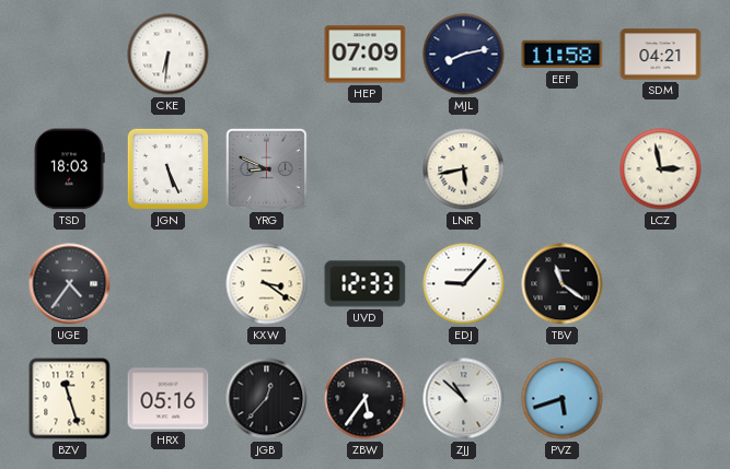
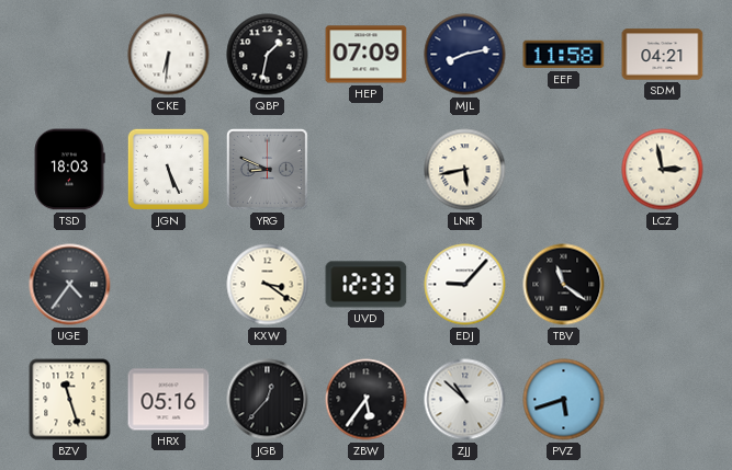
QBP: none -> 1:32 (268, 55)
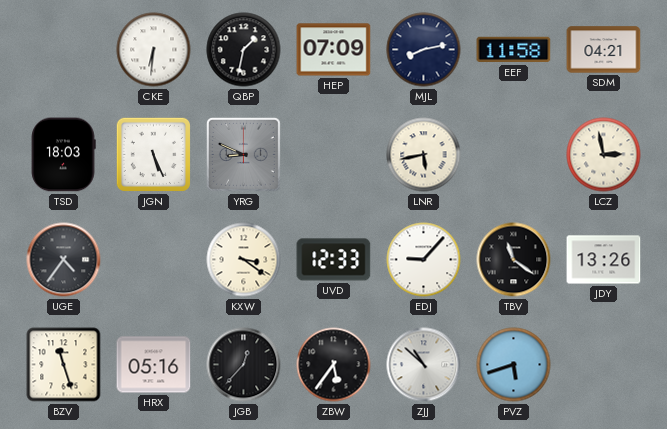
JDY: none -> 13:26 (604, 260)
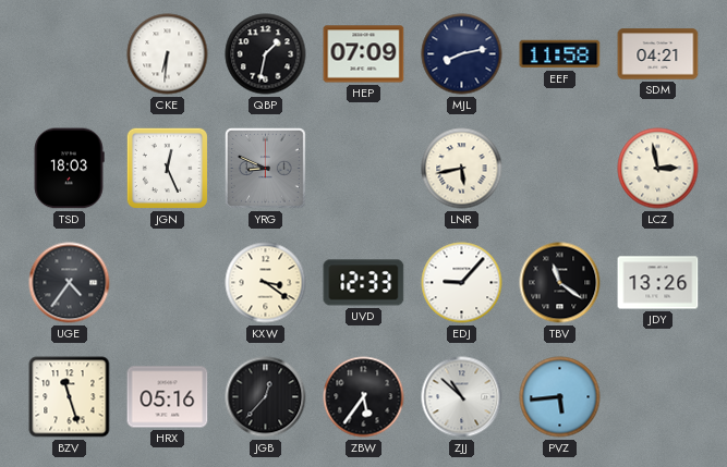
JGN: 5:26 -> 12:26 (167, 168)
PVZ: 5:42 -> 5:44 (560, 397)
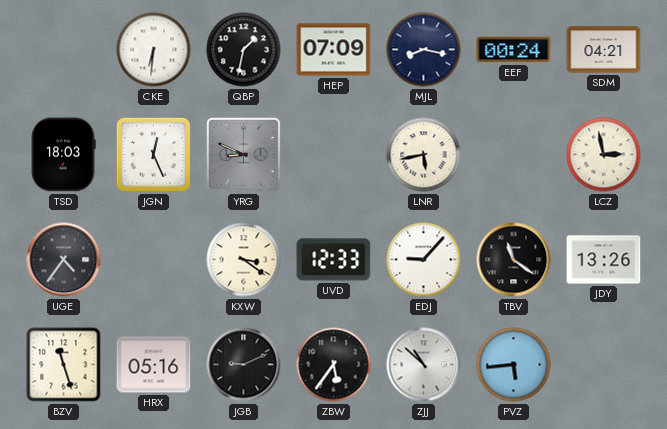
MJL: 8:13 -> 8:17 (424, 50)
EEF: 11:58 -> 00:24 (514, 50)
JGB: 12:37 -> 9:11 (244, 365)
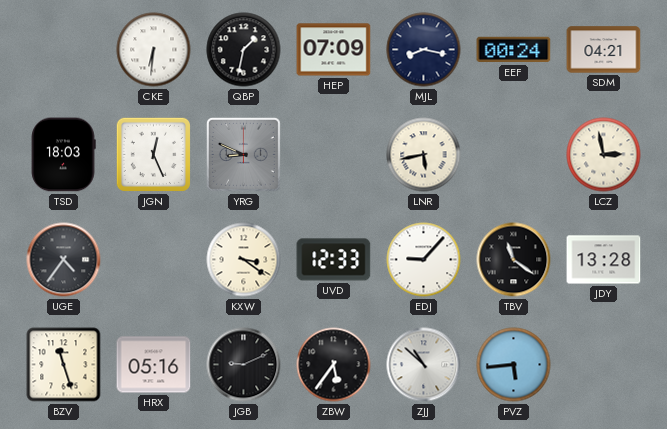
JDY: 13:26 -> 13:28 (604, 260)
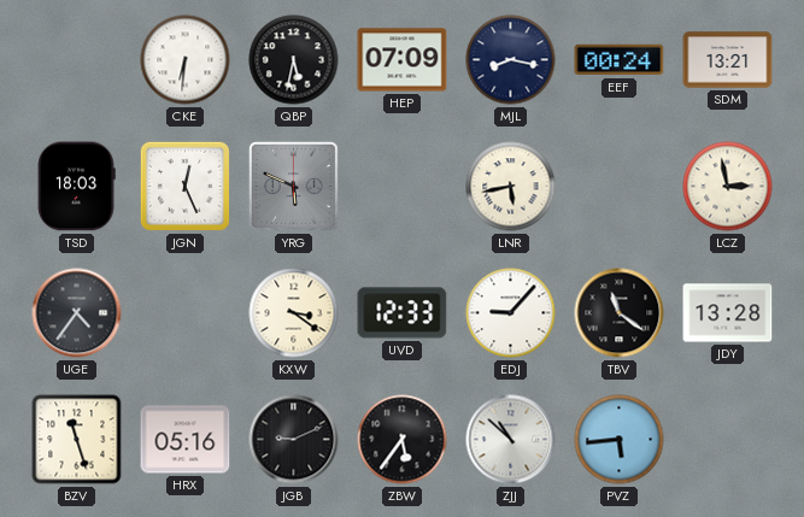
QBP: 1:32 -> 5:32 (294, 60)
SDM: 04:21 -> 13:21 (728, 60)
YRG: 8:49 -> 5:49 (293, 186)
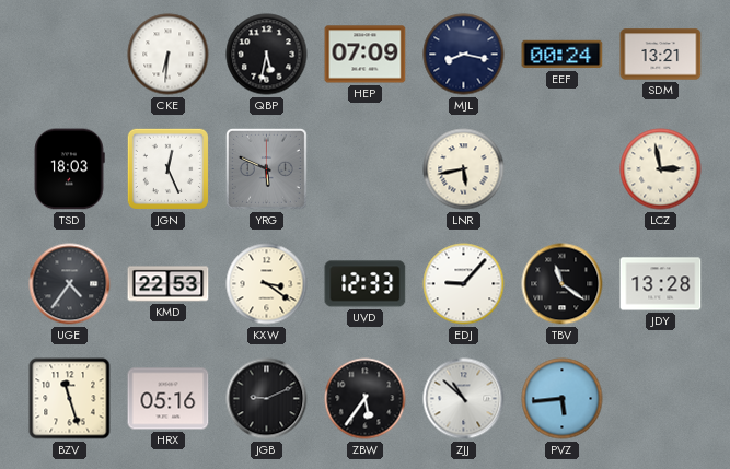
KMD: none -> 22:53 (169, 284)
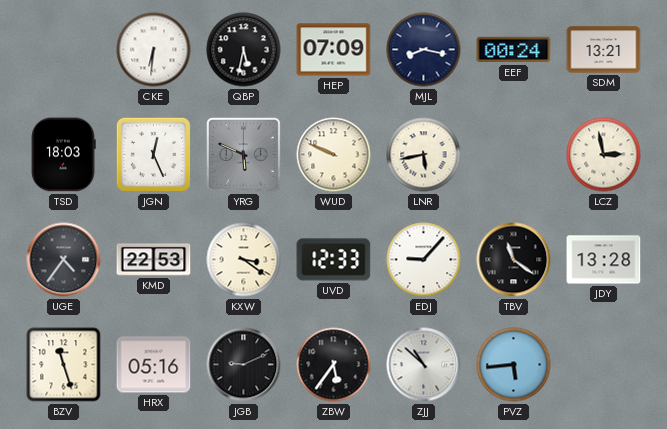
WUD: none -> 9:49 (334, 155)
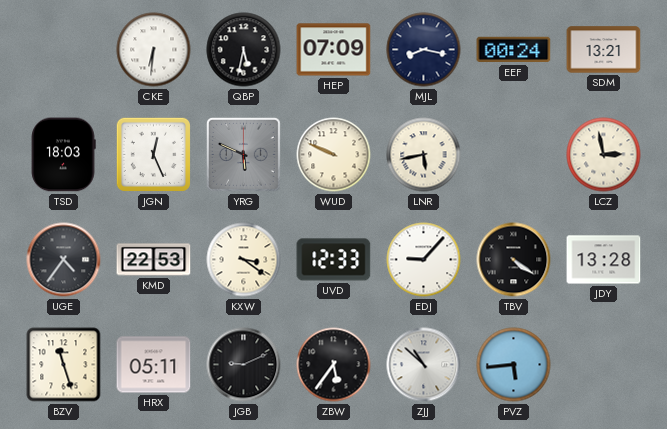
TBV: 11:21 -> 4:21 (514, 260)
HRX: 05:16 -> 05:11 (154, 365)
